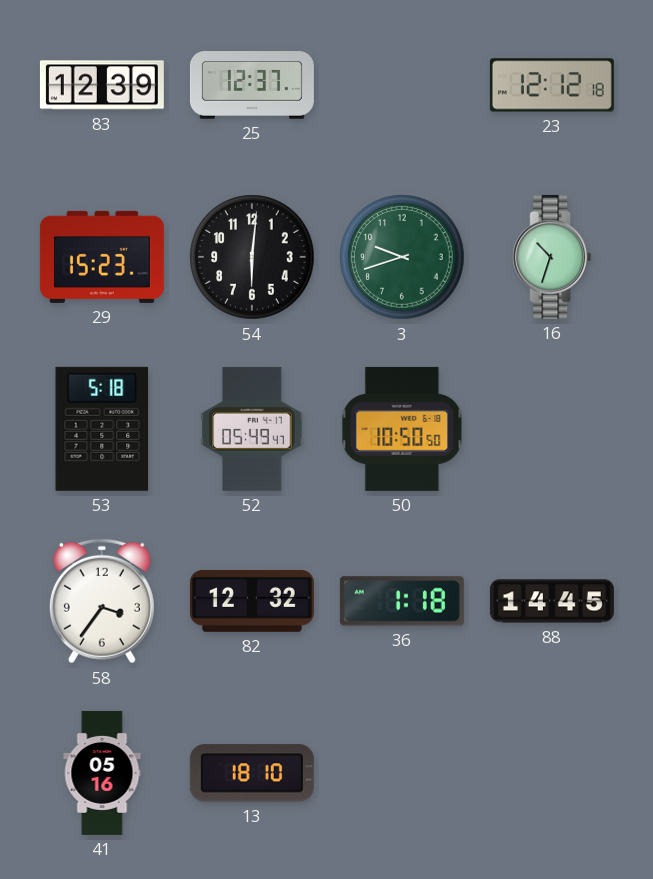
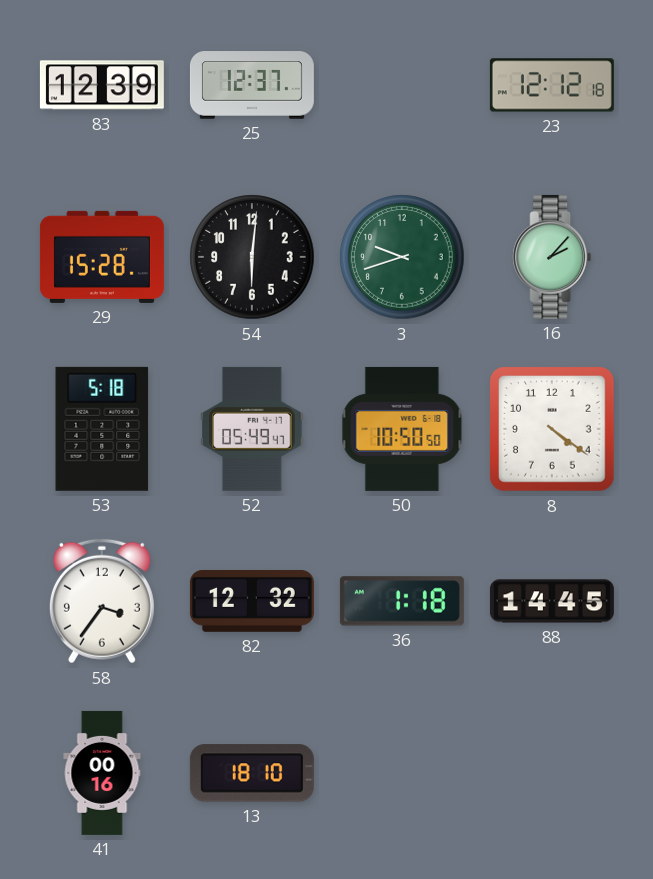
29: 15:23 -> 15:28 (102, 257)
16: 10:33 -> 2:07 (552, 257)
8: none -> 4:21 (552, 429)
41: 05:16 -> 00:16 (102, 773)
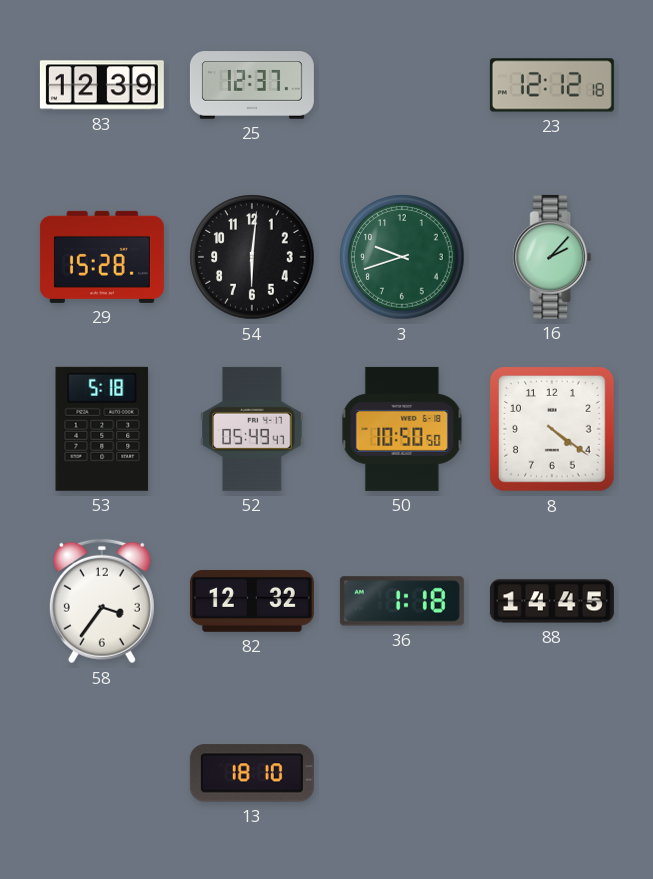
41: 00:16 -> none (102, 773)
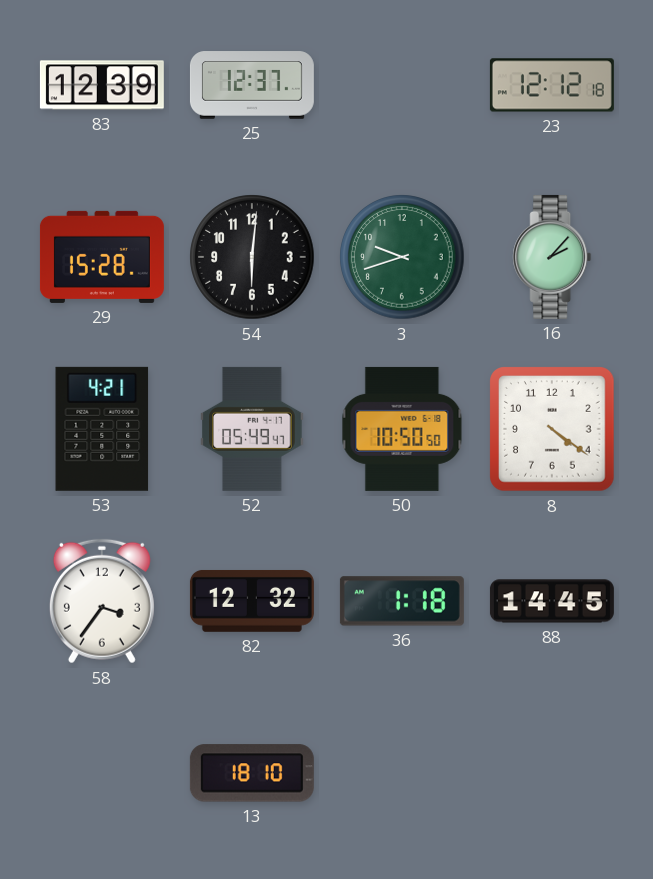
53: 5:18 -> 4:21 (102, 429)
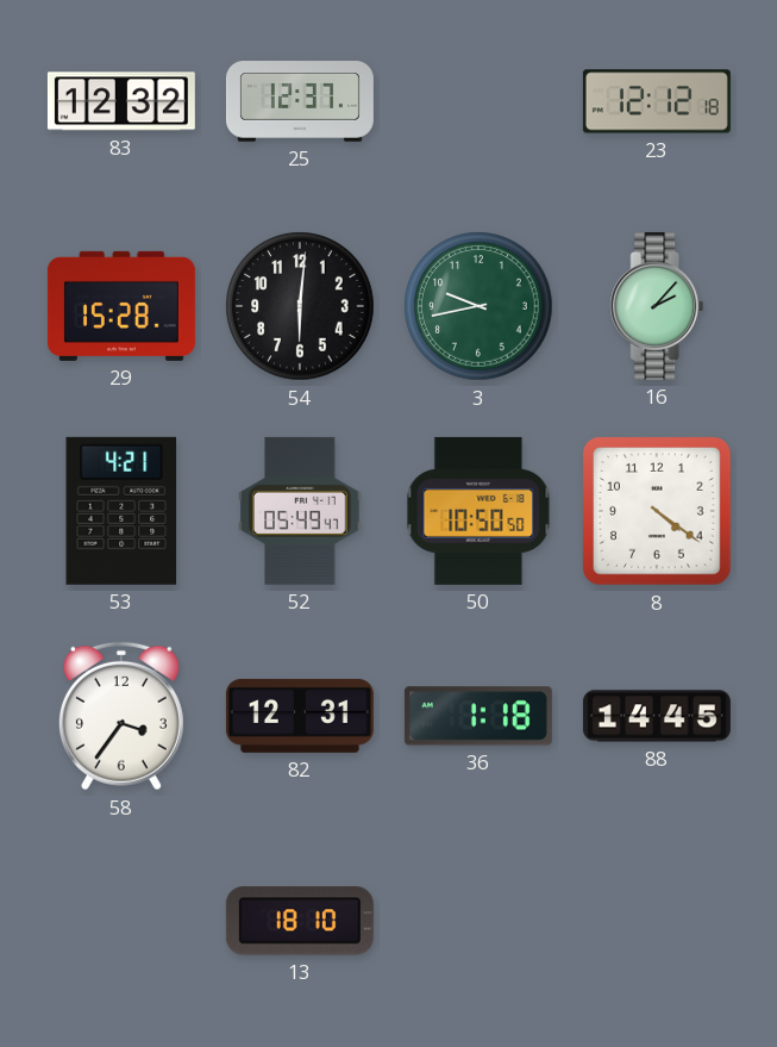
83: 12:39 -> 12:32 (121, 101)
3: 9:42 -> 9:43 (478, 306)
82: 12:32 -> 12:31 (300, 716)
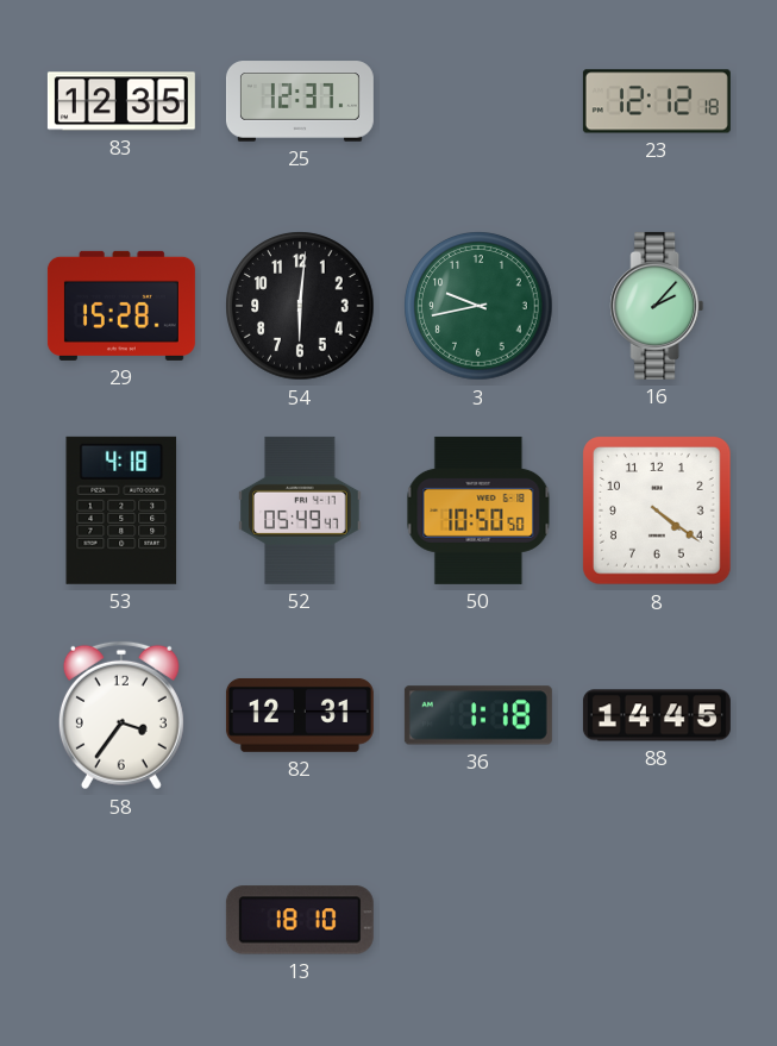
83: 12:32 -> 12:35 (121, 101)
53: 4:21 -> 4:18 (121, 511)
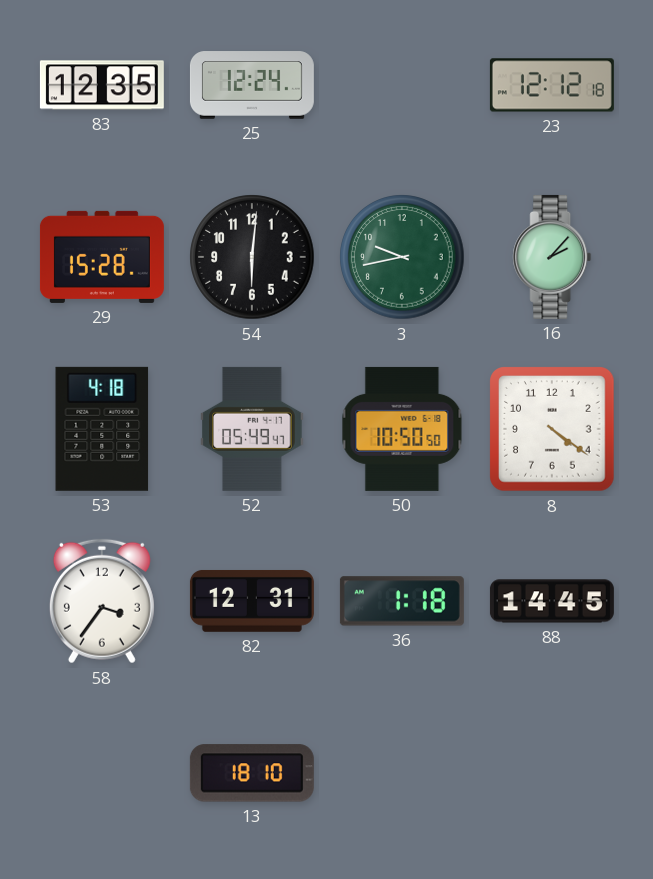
25: 12:37 -> 12:24 (252, 85)
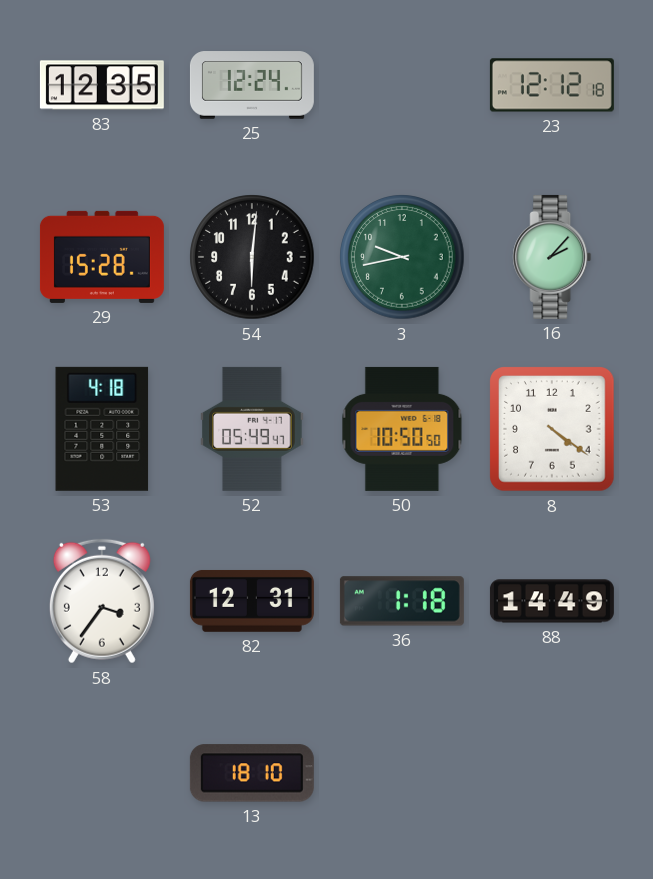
88: 14:45 -> 14:49 (552, 601)
